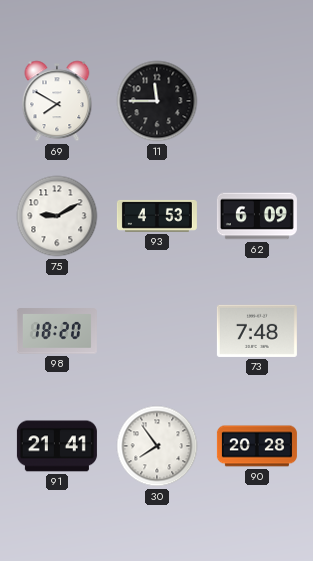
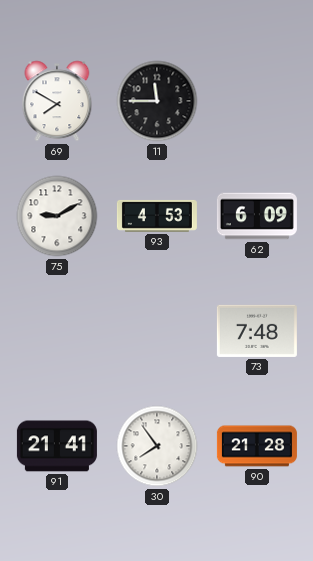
98: 18:20 -> none (57, 331)
90: 20:28 -> 21:28 (257, 446)
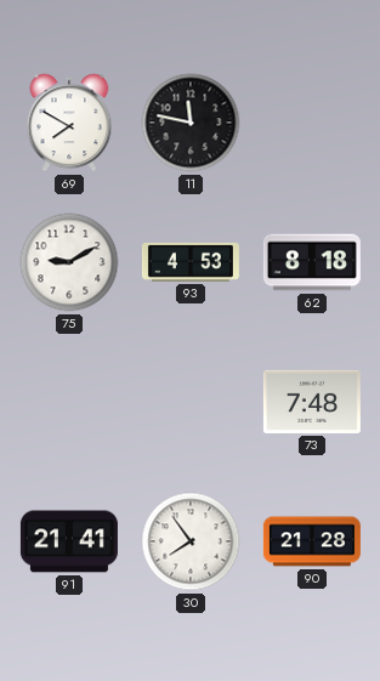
11: 11:45 -> 11:47 (191, 123)
62: 6:09 -> 8:18 (312, 262)
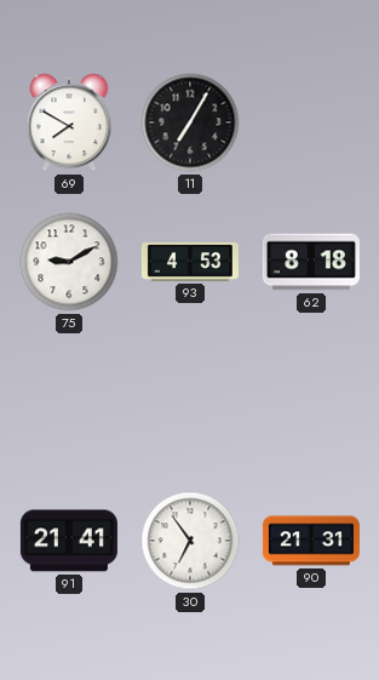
11: 11:47 -> 7:05 (190, 122)
73: 7:48 -> none (312, 402)
30: 7:54 -> 6:54 (190, 541)
90: 21:28 -> 21:31 (311, 541)
